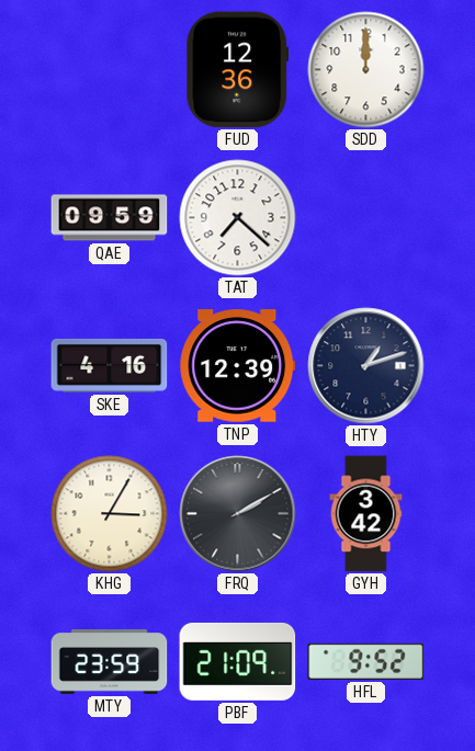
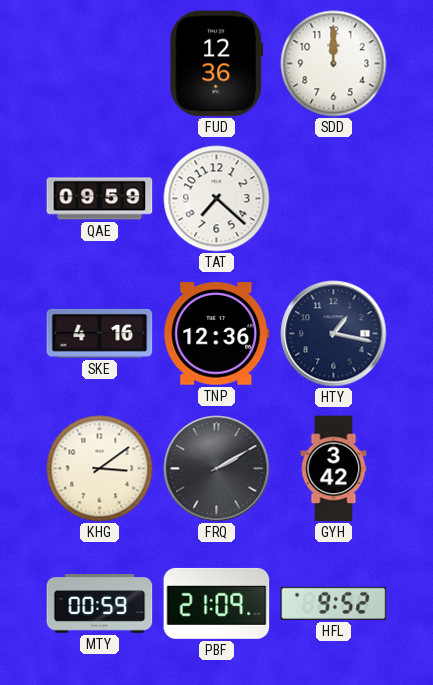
TNP: 12:39 -> 12:36 (217, 334)
HTY: 1:12 -> 1:17 (334, 334)
KHG: 3:05 -> 3:09 (100, 469)
MTY: 23:59 -> 00:59 (100, 604)
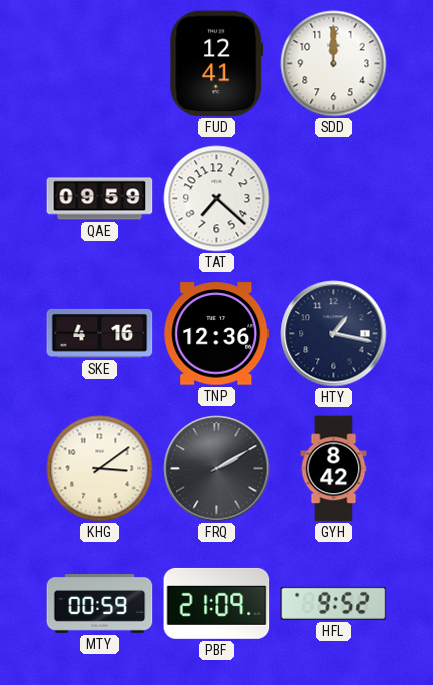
FUD: 12:36 -> 12:41 (217, 64)
GYH: 3:42 -> 8:42 (334, 469)
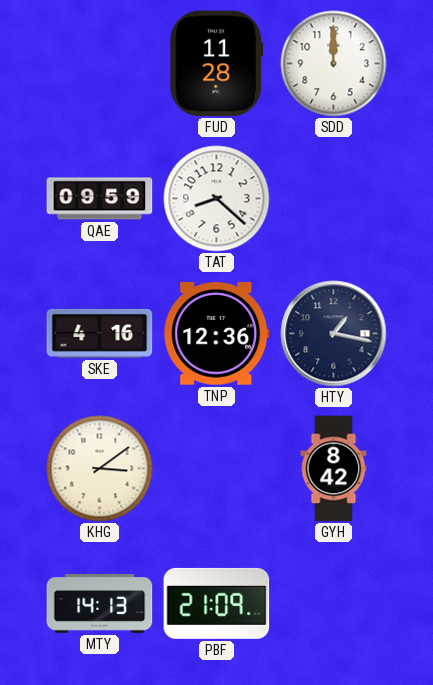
FUD: 12:41 -> 11:28 (217, 64)
TAT: 7:22 -> 8:22 (217, 199)
FRQ: 2:10 -> none (217, 469)
MTY: 00:59 -> 14:13 (100, 604)
HFL: 9:52 -> none (334, 603)
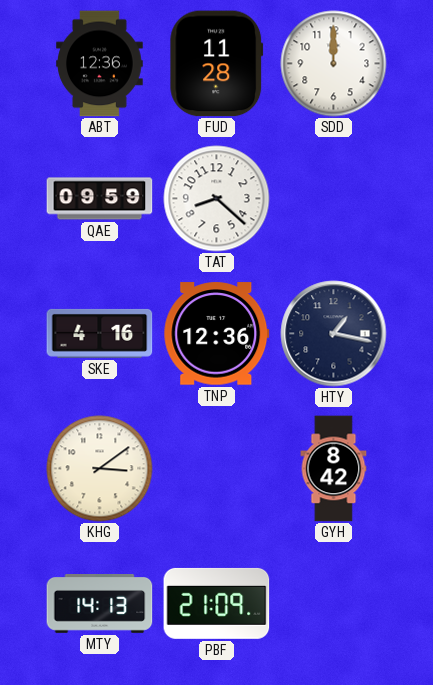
ABT: none -> 12:36 (100, 64)
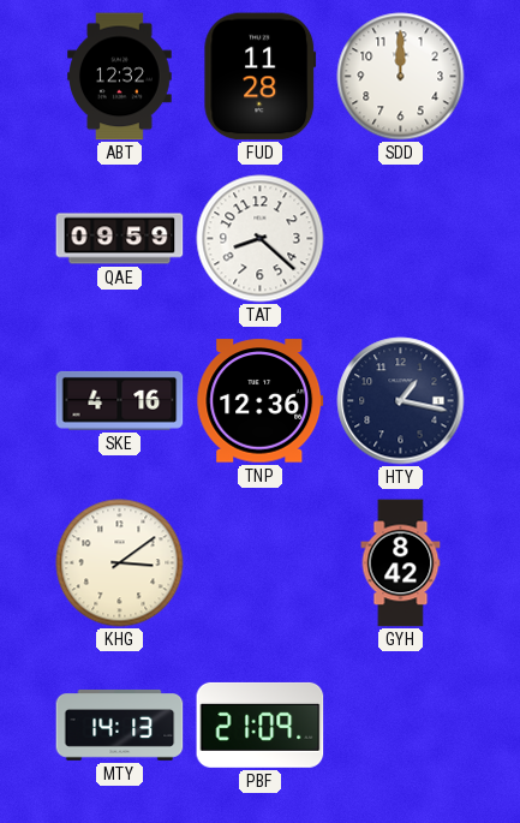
ABT: 12:36 -> 12:32 (120, 77)
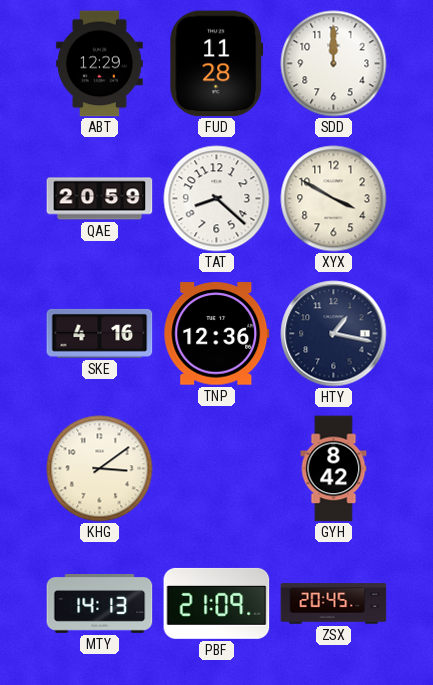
ABT: 12:32 -> 12:29 (100, 64)
QAE: 09:59 -> 20:59 (100, 199)
XYX: none -> 3:50 (334, 199)
ZSX: none -> 20:45 (334, 604)
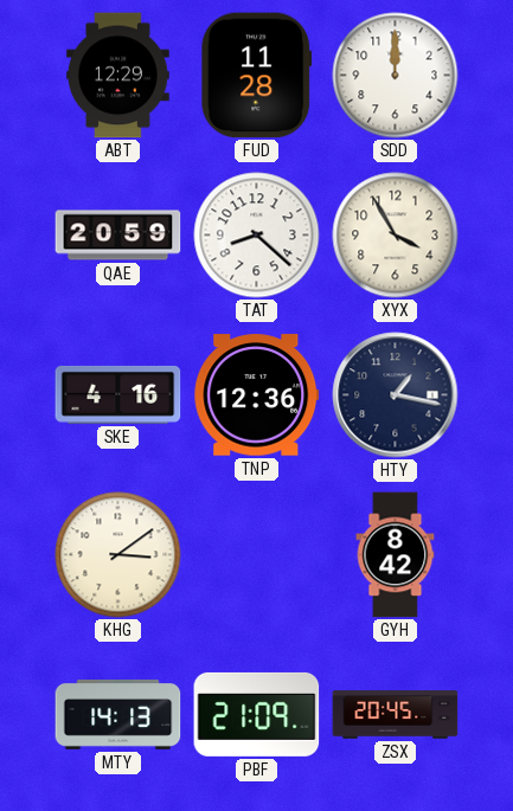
XYX: 3:50 -> 3:55 (396, 236)
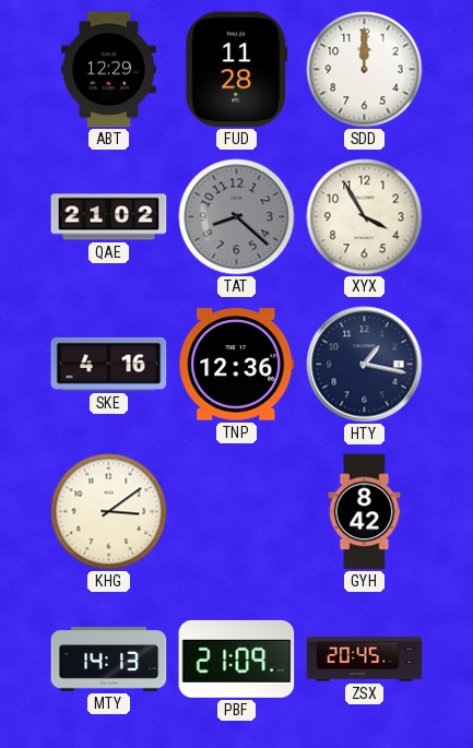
QAE: 20:59 -> 21:02 (109, 217)
TAT dial: white -> grey (237, 217)
